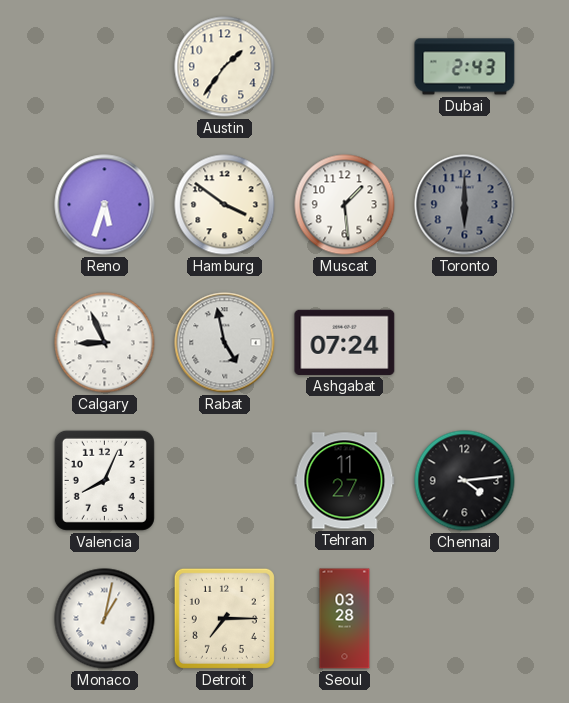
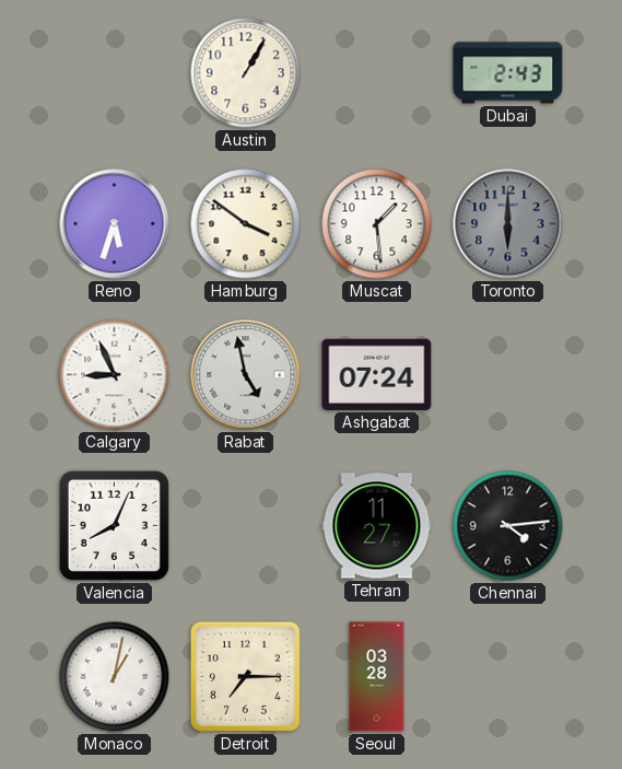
Austin: 1:36 -> 1:05 (246, 73)
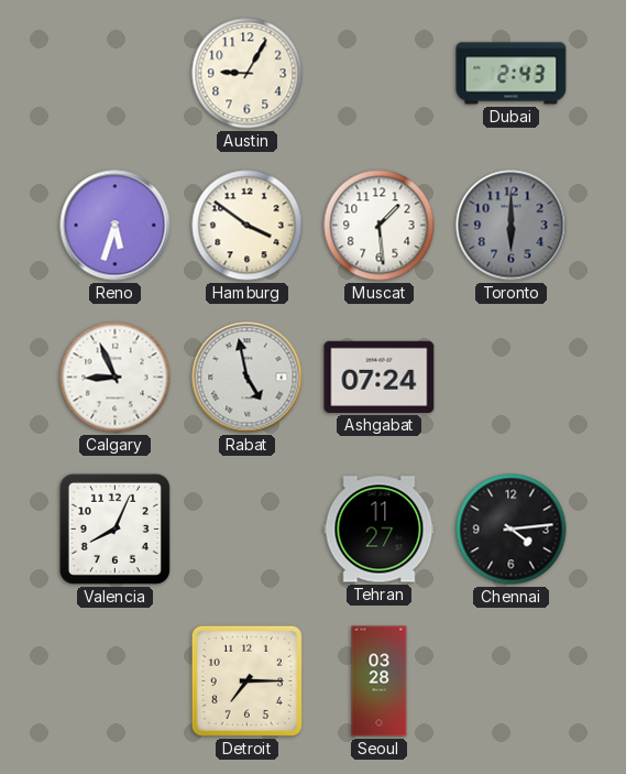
Austin: 1:05 -> 9:05 (248, 74)
Monaco: 1:02 -> none (115, 677)
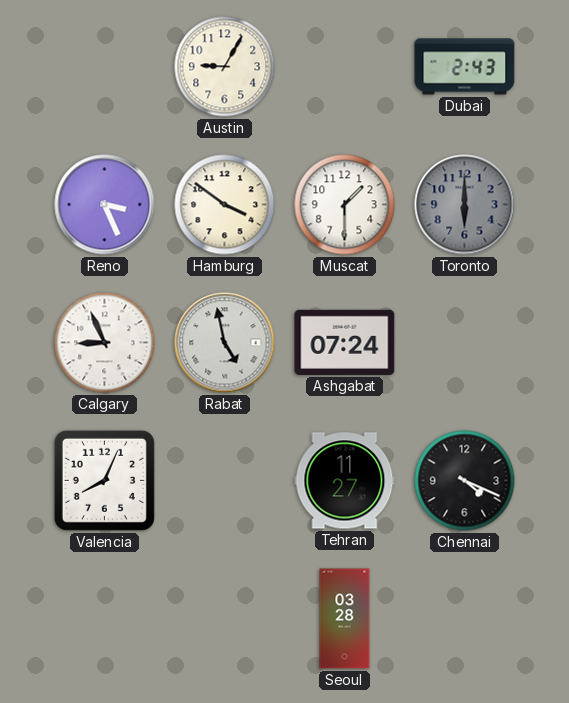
Reno: 5:33 -> 3:26 (105, 205)
Muscat: 1:29 -> 1:30 (345, 205)
Chennai: 4:14 -> 4:19 (465, 481)
Detroit: 7:15 -> none (246, 680)
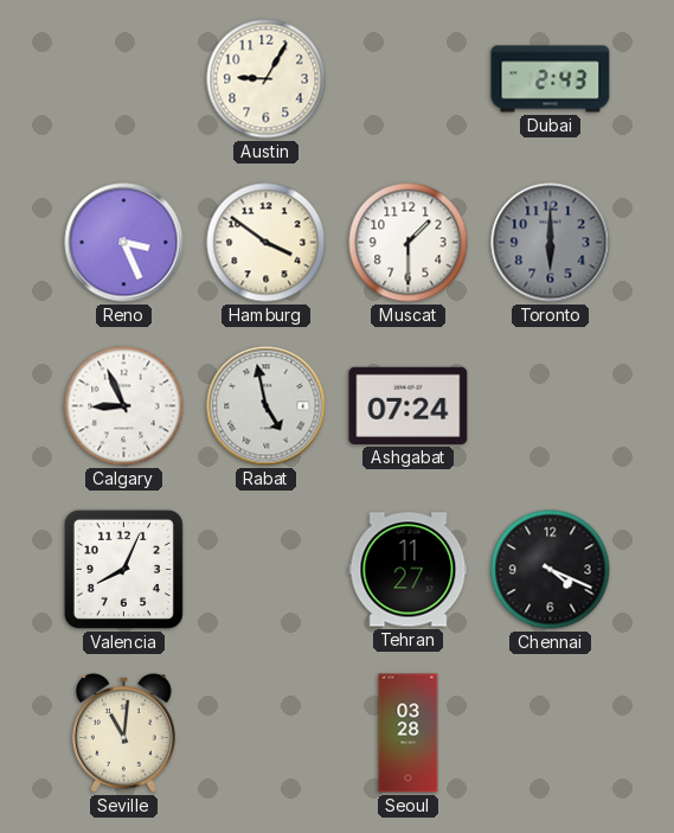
Seville: none -> 11:01 (123, 733)
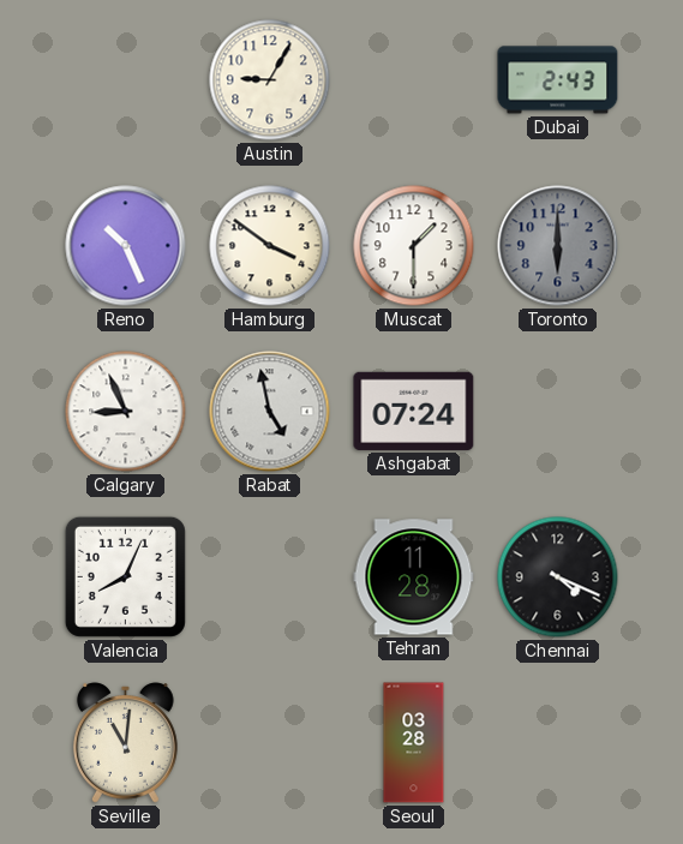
Reno: 3:26 -> 10:26 (126, 246)
Tehran: 11:27 -> 11:28 (414, 577)
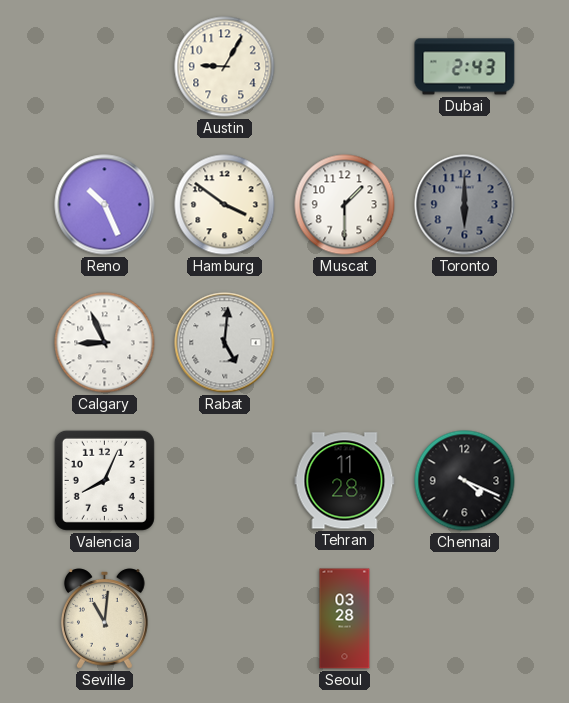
Rabat: 4:58 -> 5:01 (225, 343)
Ashgabat: 07:24 -> none (414, 411)
